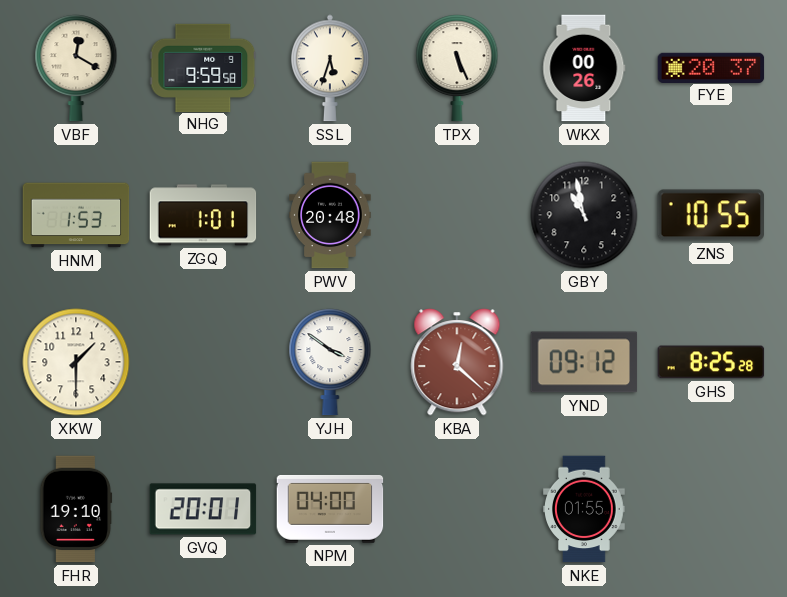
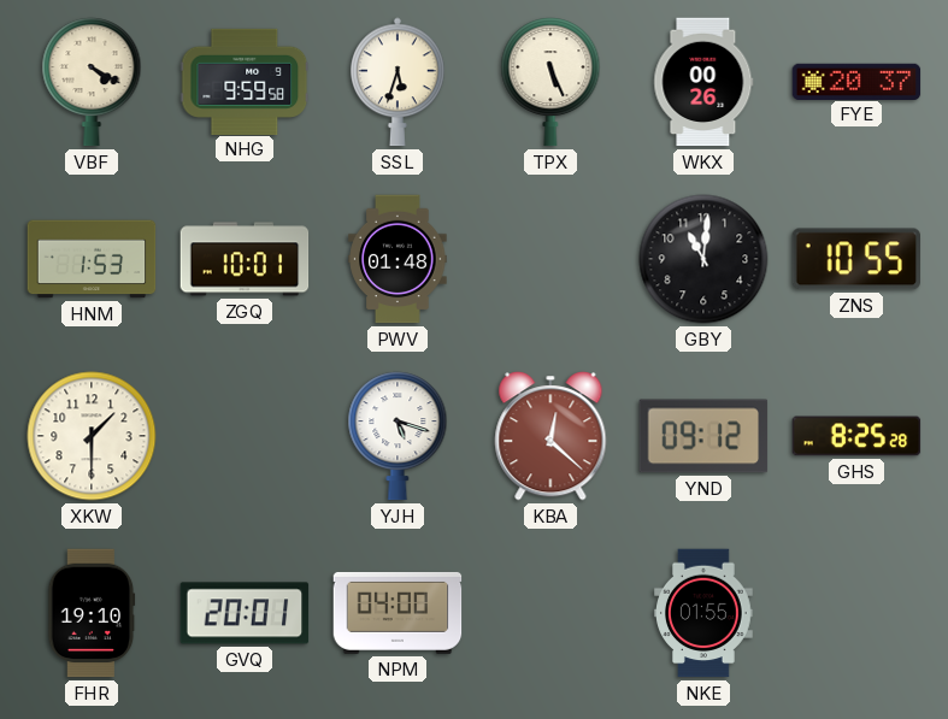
VBF: 12:20 -> 4:20 (92, 82)
ZGQ: 1:01 -> 10:01 (245, 259)
PWV: 20:48 -> 01:48 (398, 259)
GBY: 10:58 -> 11:01 (703, 259)
YJH: 3:51 -> 5:18 (398, 436)
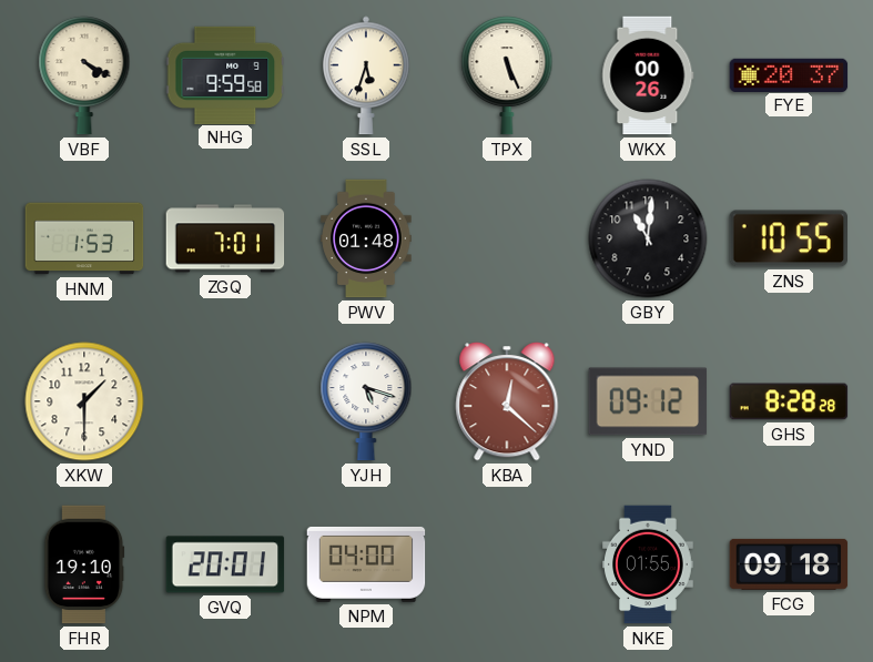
ZGQ: 10:01 -> 7:01 (225, 238)
GHS: 8:25 -> 8:28 (789, 401)
FCG: none -> 09:18 (789, 564)
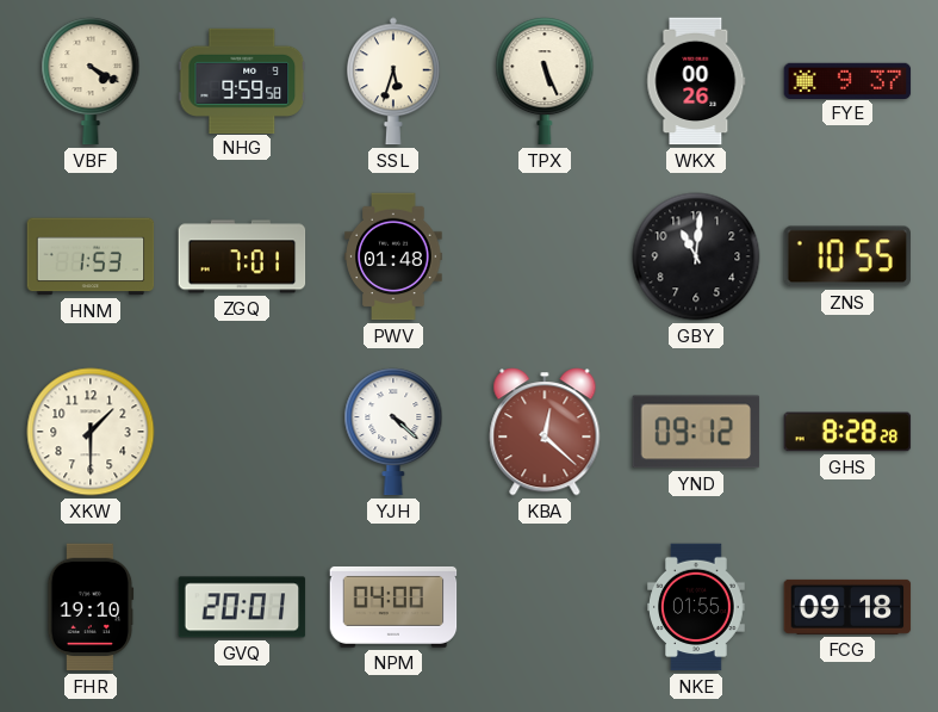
FYE: 20:37 -> 9:37 (847, 80)
YJH: 5:18 -> 4:22 (393, 432)
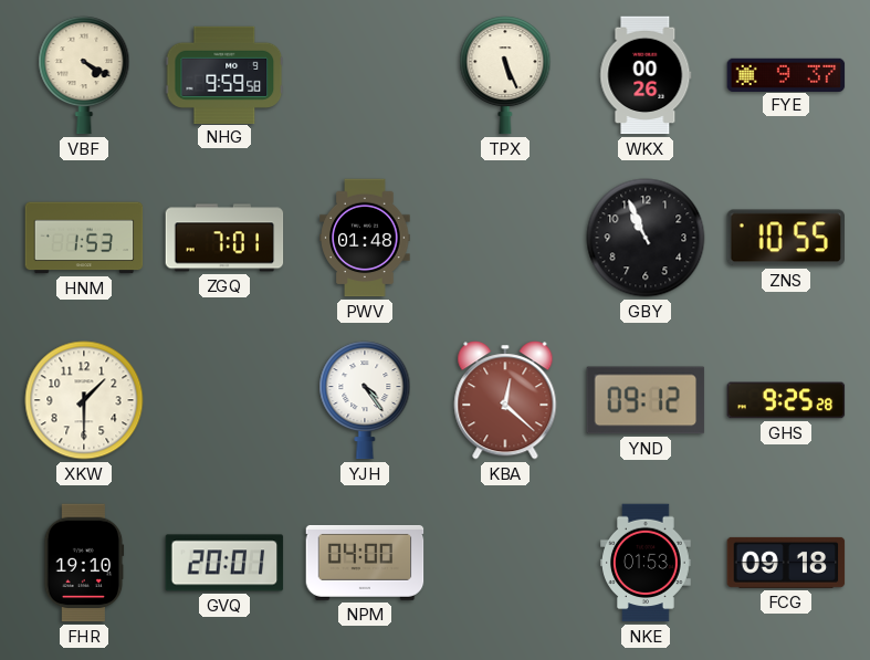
SSL: 5:33 -> none (393, 81)
GBY: 11:01 -> 10:56 (646, 238)
YJH: 4:22 -> 4:24 (365, 400)
GHS: 8:28 -> 9:25 (786, 400)
NKE: 01:55 -> 01:53 (647, 563)
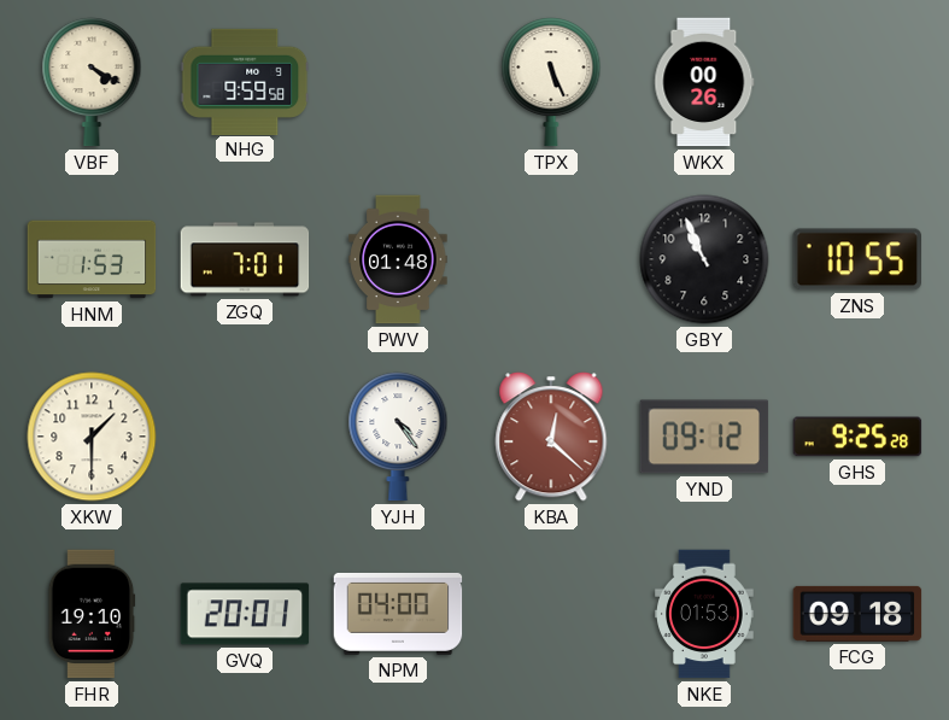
FYE: 9:37 -> none (786, 74)
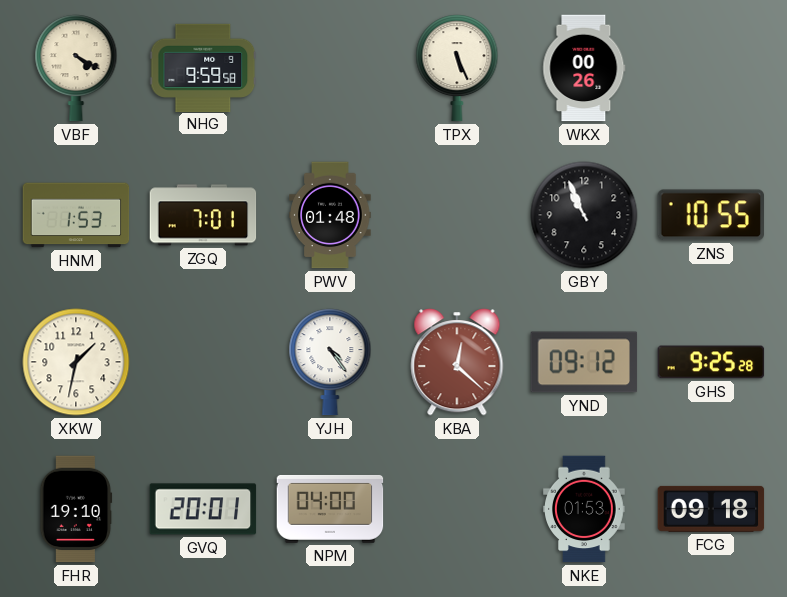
XKW: 1:30 -> 1:32 (76, 362)
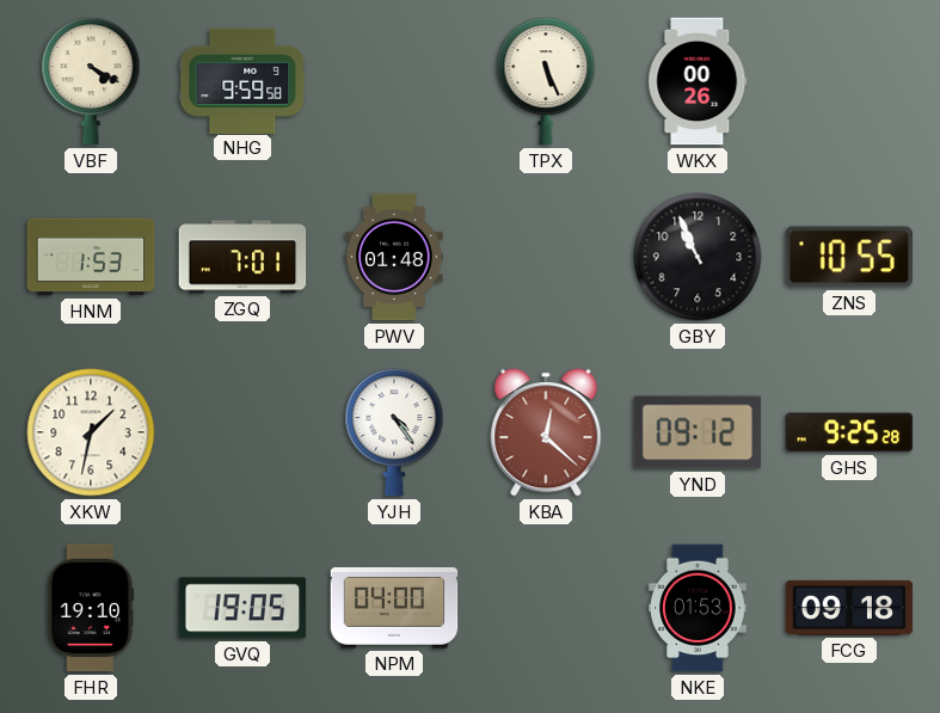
GVQ: 20:01 -> 19:05 (242, 608)
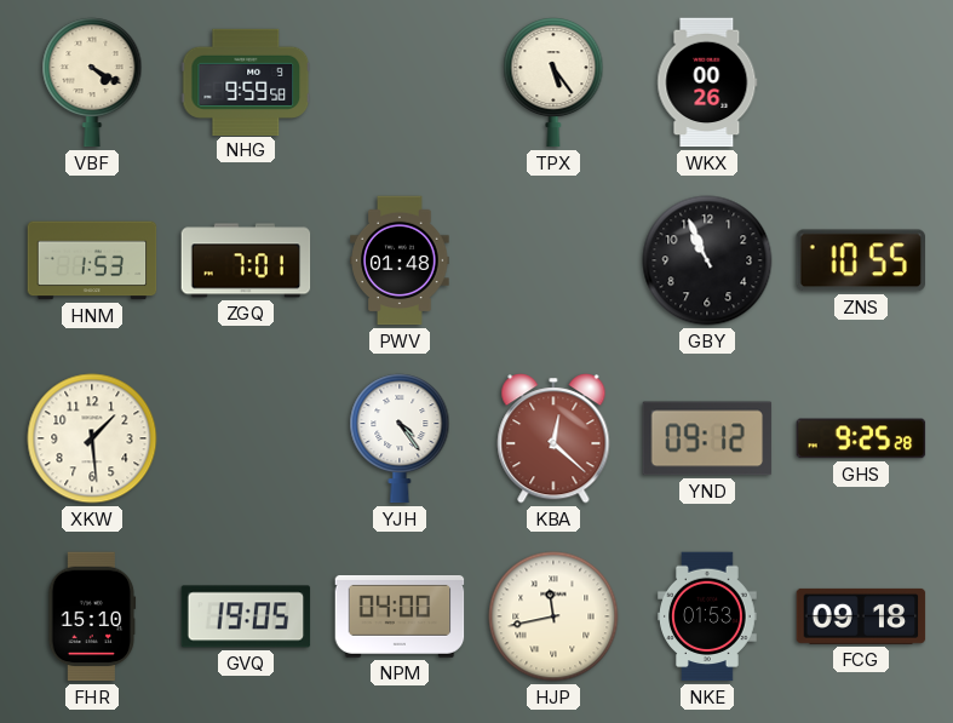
TPX: 5:26 -> 5:24 (553, 82)
XKW: 1:32 -> 1:29 (92, 438)
FHR: 19:10 -> 15:10 (92, 616)
HJP: none -> 11:43 (553, 616)
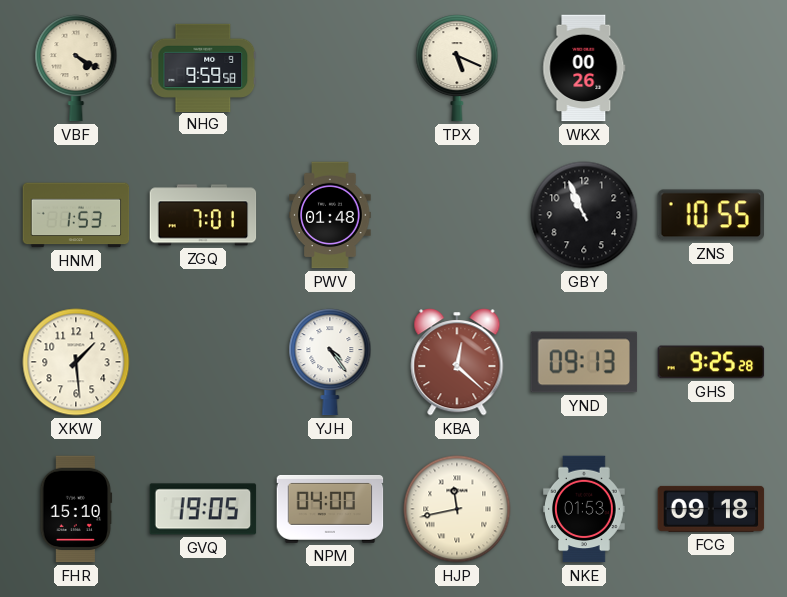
TPX: 5:24 -> 5:19 (457, 68)
YND: 09:12 -> 09:13 (584, 362)
